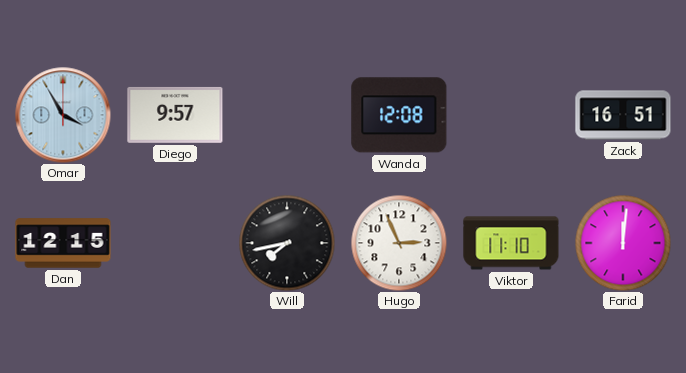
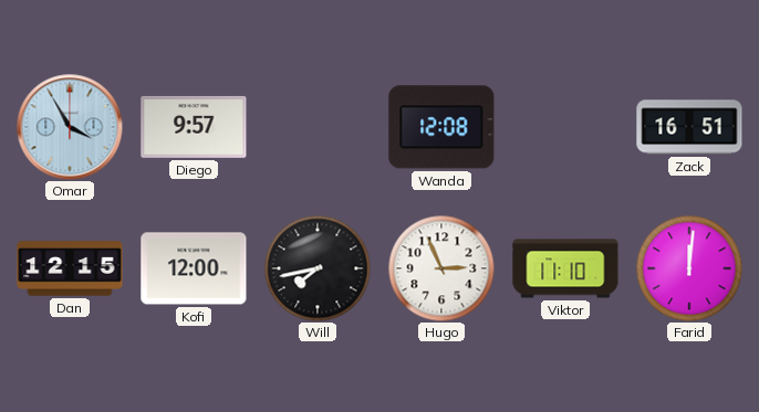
Kofi: none -> 12:00 (194, 268)
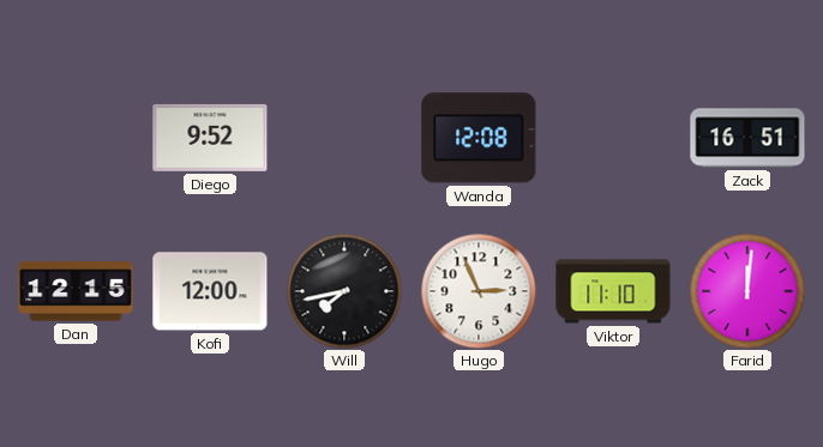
Omar: 3:55 -> none (70, 127)
Diego: 9:57 -> 9:52 (210, 138)
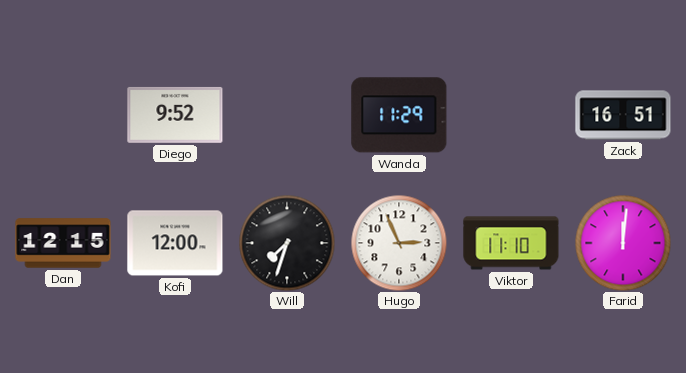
Wanda: 12:08 -> 11:29 (399, 115)
Will: 7:43 -> 7:33 (287, 243)
